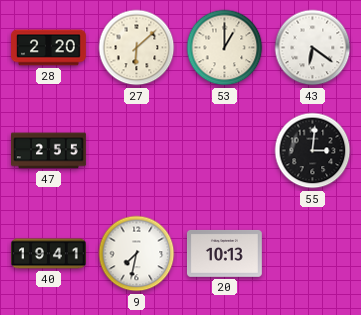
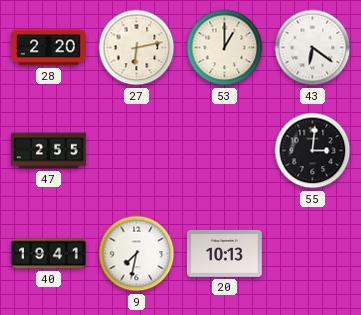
27: 6:08 -> 6:13 (137, 48)
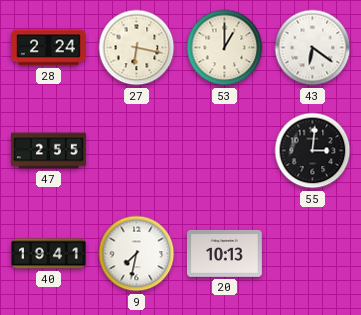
28: 2:20 -> 2:24 (49, 48)
27: 6:13 -> 6:17 (137, 48)
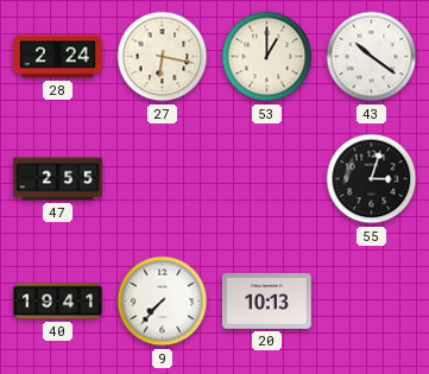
43: 6:21 -> 10:21 (372, 57)
55: 3:01 -> 3:03 (372, 179)
9: 7:32 -> 7:37 (163, 302)
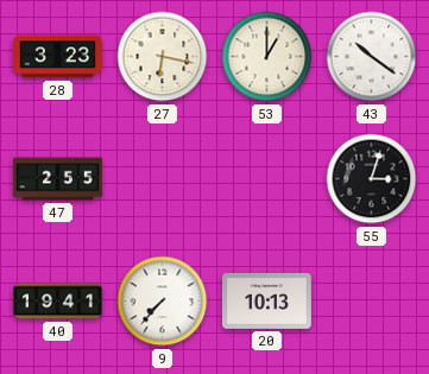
28: 2:24 -> 3:23 (58, 57)
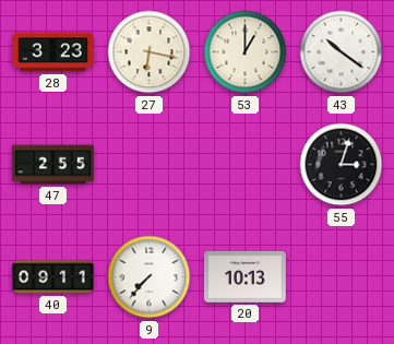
40: 19:41 -> 09:11 (53, 277)
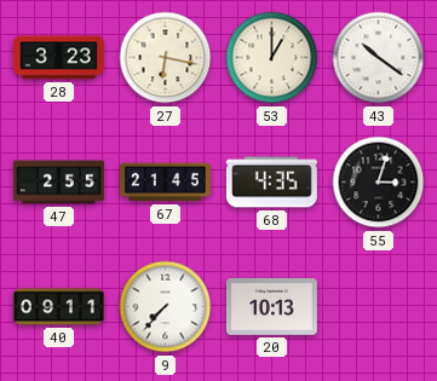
67: none -> 21:45 (166, 183)
68: none -> 4:35 (271, 183)
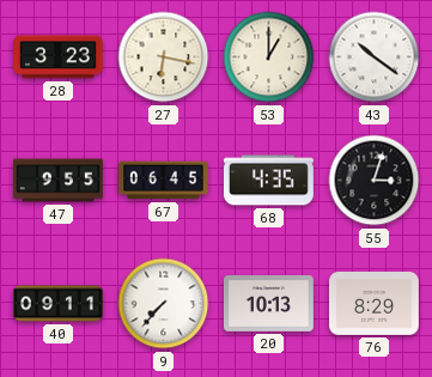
47: 2:55 -> 9:55 (59, 181)
67: 21:45 -> 06:45 (164, 181)
76: none -> 8:29 (375, 304)
